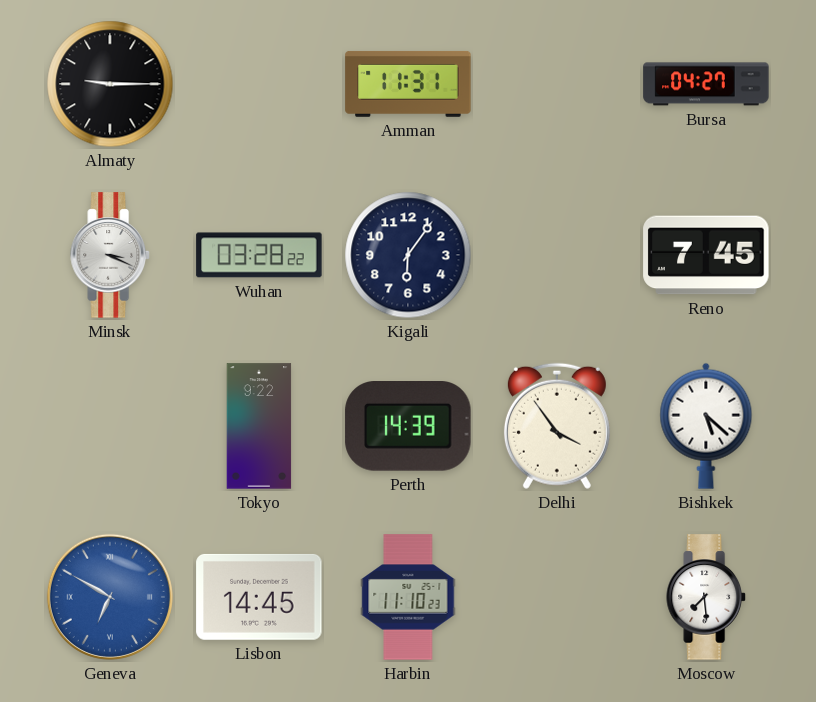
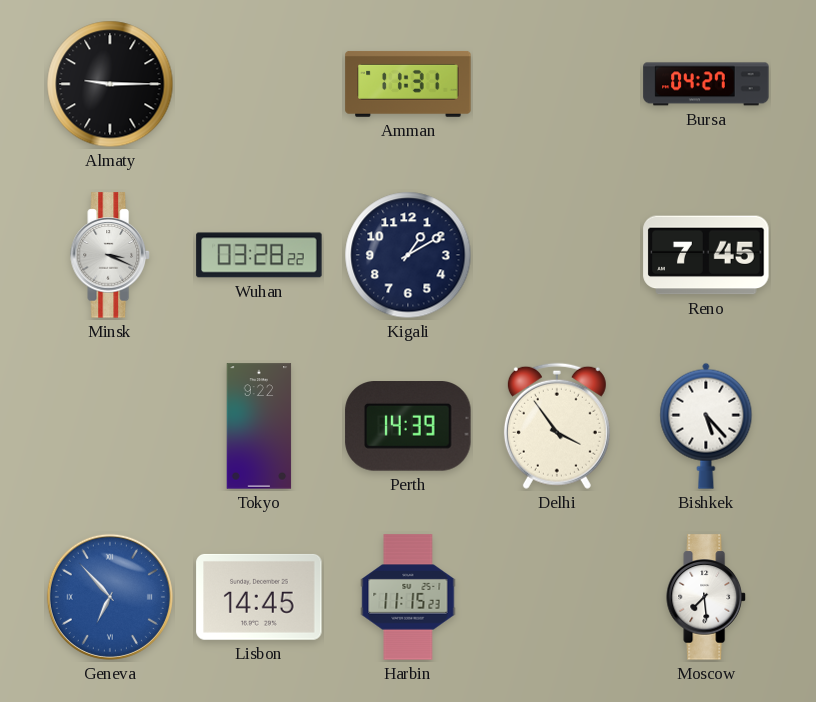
Kigali: 6:06 -> 1:10 (408, 255)
Bishkek: 5:22 -> 5:23 (706, 426)
Geneva: 6:50 -> 6:53 (110, 597)
Harbin: 11:10 -> 11:15 (408, 597)
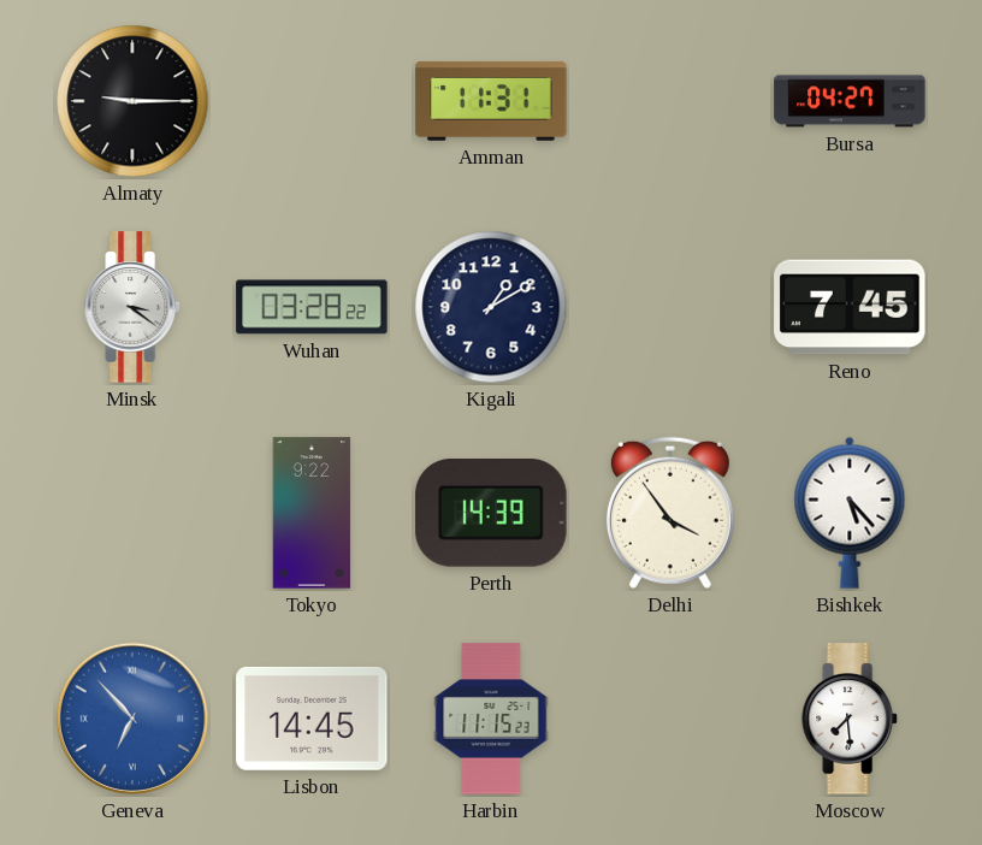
Minsk: 3:19 -> 3:21 (132, 307)
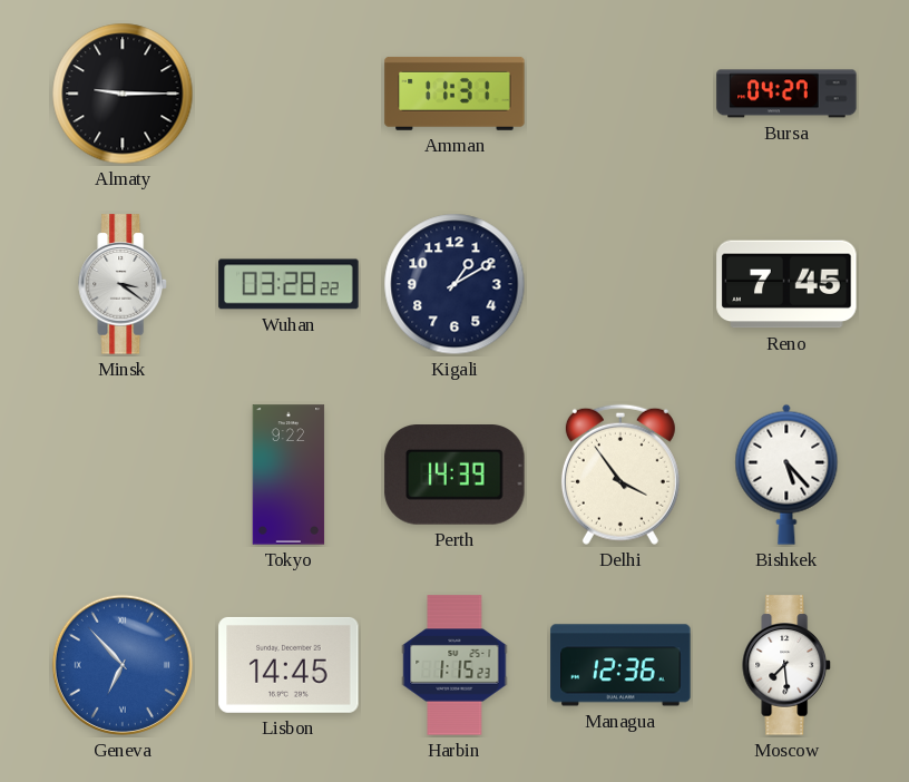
Harbin: 11:15 -> 1:15 (454, 665)
Managua: none -> 12:36 (620, 665)
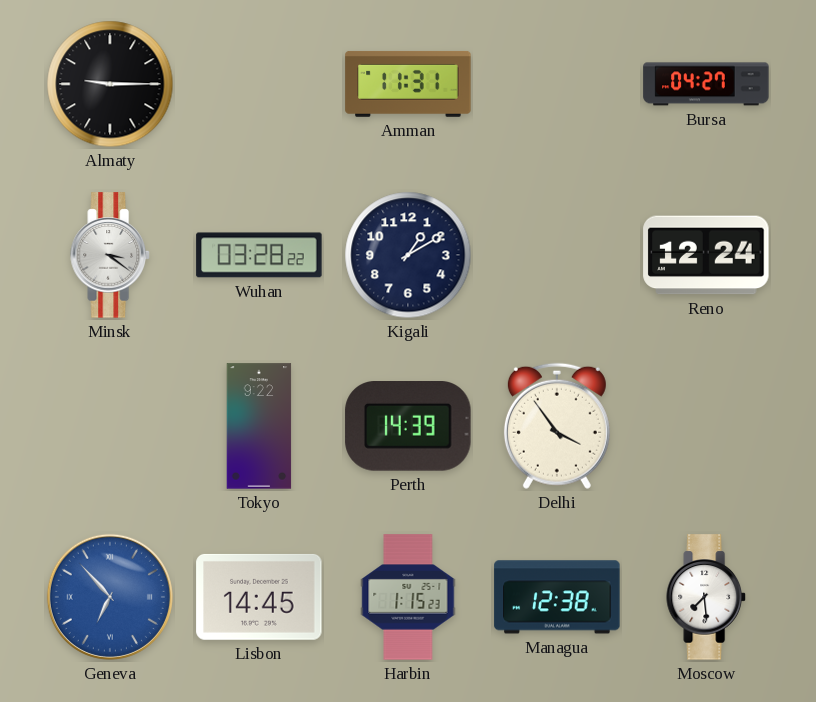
Reno: 7:45 -> 12:24 (706, 255)
Bishkek: 5:23 -> none (786, 475)
Managua: 12:36 -> 12:38 (557, 597)
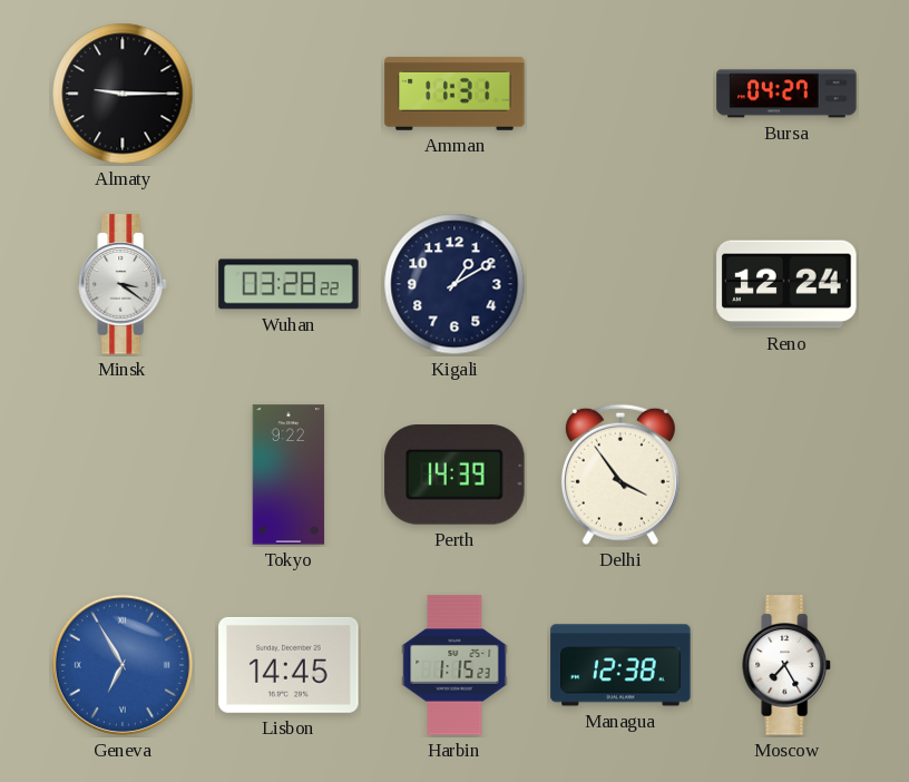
Geneva: 6:53 -> 6:55 (123, 665)
Moscow: 7:29 -> 7:25 (786, 665)
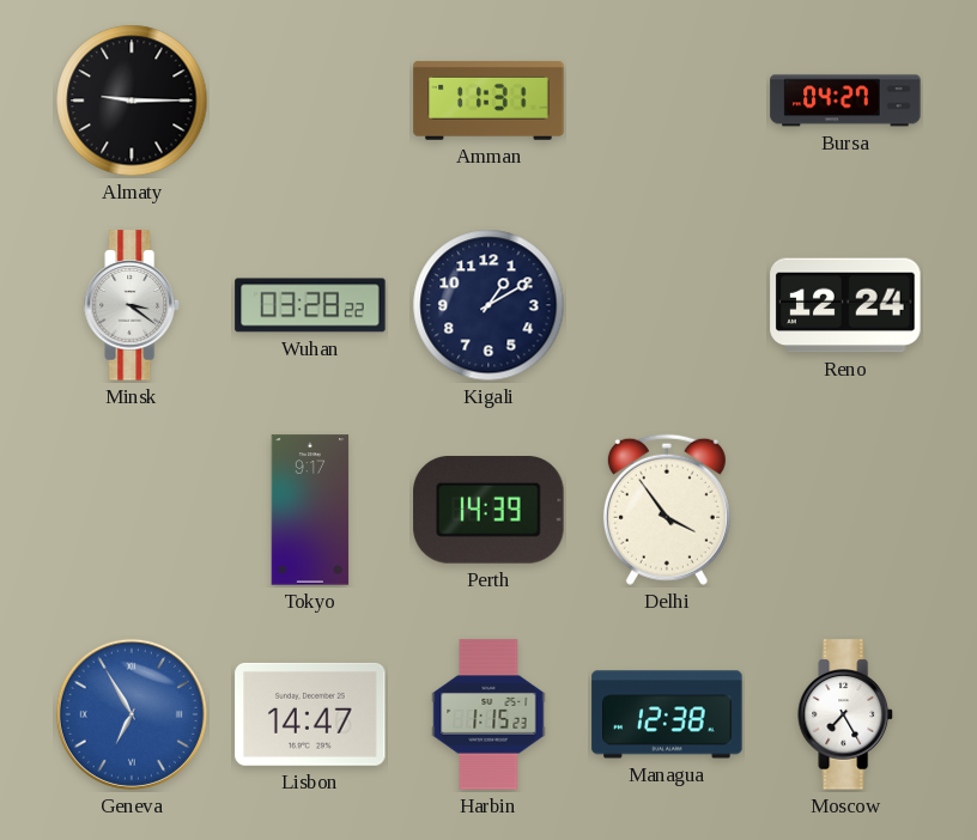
Tokyo: 9:22 -> 9:17 (310, 510)
Lisbon: 14:45 -> 14:47 (310, 714)
